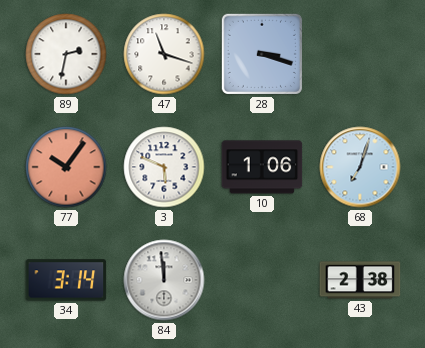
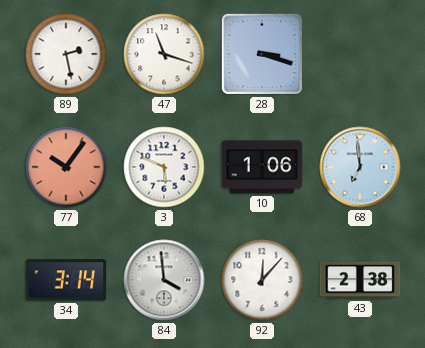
89: 2:32 -> 2:28 (66, 54)
68: 7:03 -> 6:59 (360, 167)
84: 11:59 -> 3:59 (164, 280)
92: none -> 12:07 (262, 280)
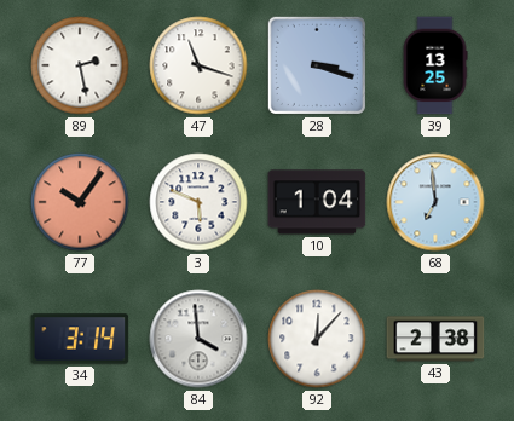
39: none -> 13:25 (435, 65)
10: 1:06 -> 1:04 (317, 202)
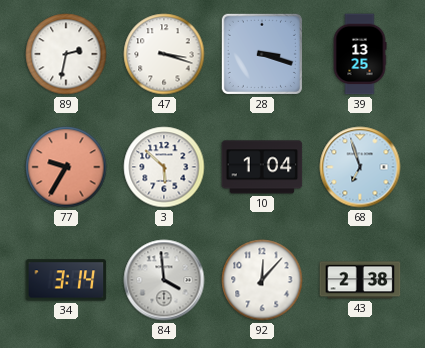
89: 2:28 -> 2:32 (66, 54)
47: 11:18 -> 3:18 (164, 54)
77: 10:06 -> 9:35 (66, 167)
3: 5:49 -> 5:52 (164, 167)
68: 6:59 -> 6:57 (360, 167)
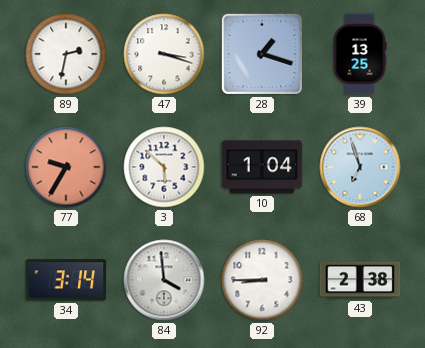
28: 3:18 -> 1:18 (262, 54)
92: 12:07 -> 8:45 (262, 280)
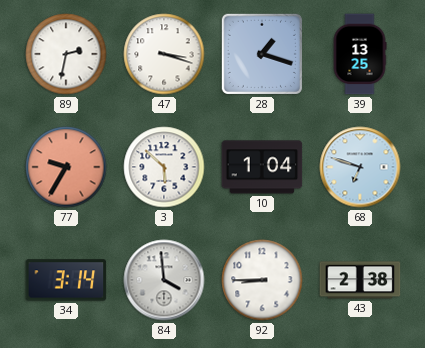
68: 6:57 -> 6:48 (360, 167)
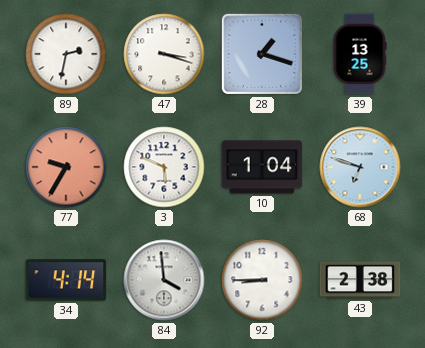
3: 5:52 -> 5:49 (164, 167)
34: 3:14 -> 4:14 (66, 280)
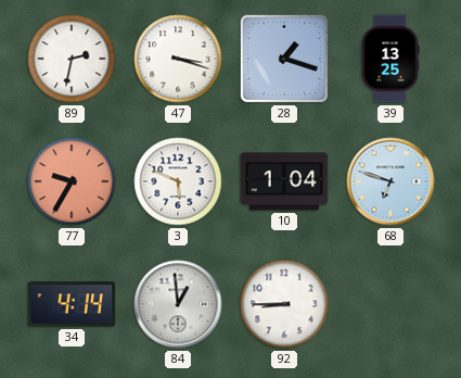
84: 3:59 -> 12:59 (178, 304)
43: 2:38 -> none (360, 280)
